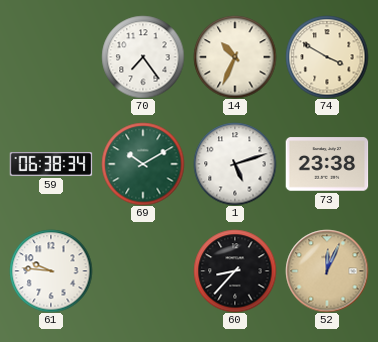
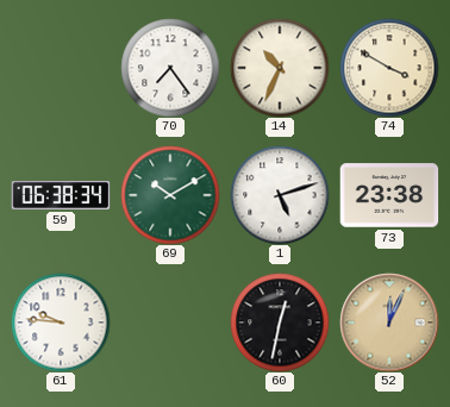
60: 8:37 -> 12:32 (280, 323)
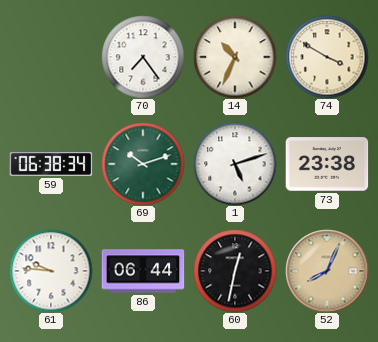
69: 10:10 -> 10:12 (143, 164)
86: none -> 06:44 (143, 271)
52: 12:04 -> 8:04 (327, 271)
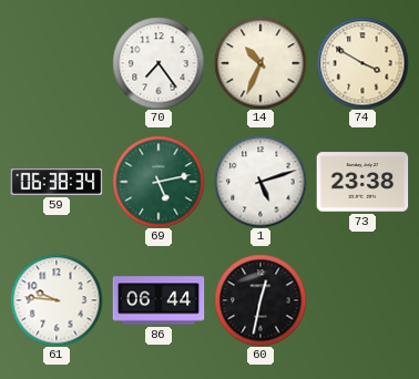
69: 10:12 -> 5:13 (159, 182)
52: 8:04 -> none (327, 271)
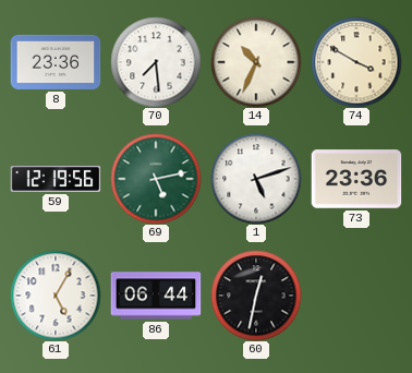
8: none -> 23:36 (56, 62)
70: 7:24 -> 7:29 (156, 62)
59: 06:38 -> 12:19 (56, 180)
73: 23:38 -> 23:36 (356, 179)
61: 9:46 -> 5:05 (56, 296)
